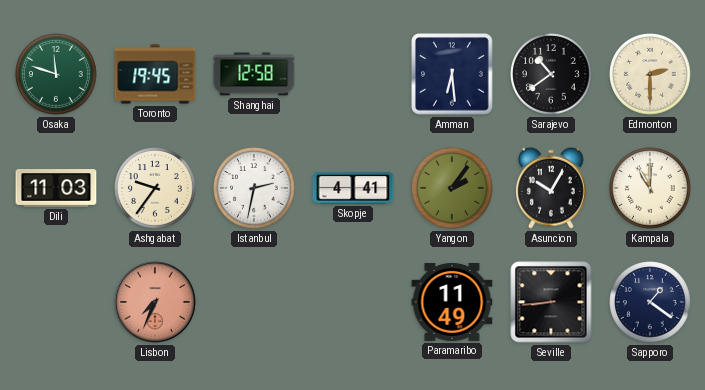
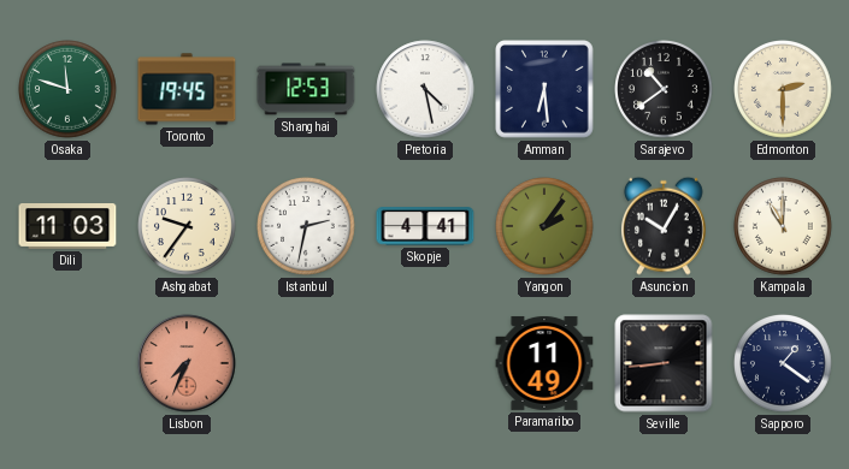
Shanghai: 12:58 -> 12:53 (306, 89)
Pretoria: none -> 4:28 (425, 89)
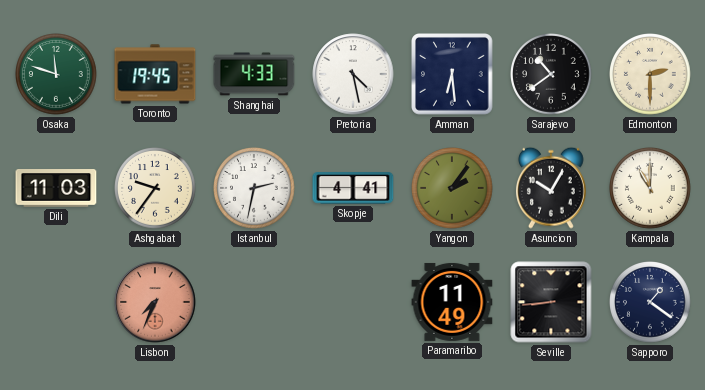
Shanghai: 12:53 -> 4:33 (254, 74)
